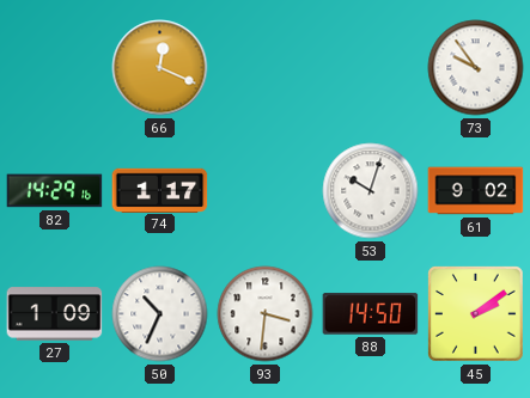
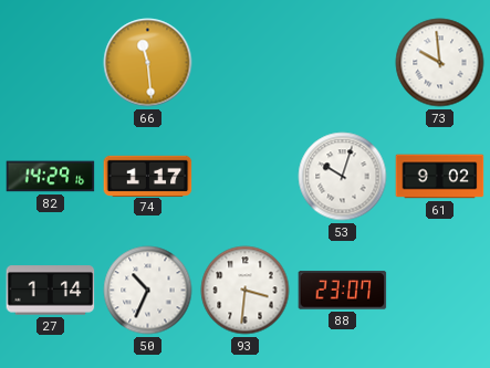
66: 12:19 -> 11:29 (148, 63)
73: 9:54 -> 9:59 (440, 63)
27: 1:09 -> 1:14 (51, 291)
88: 14:50 -> 23:07 (343, 291)
45: 2:09 -> none (476, 314)
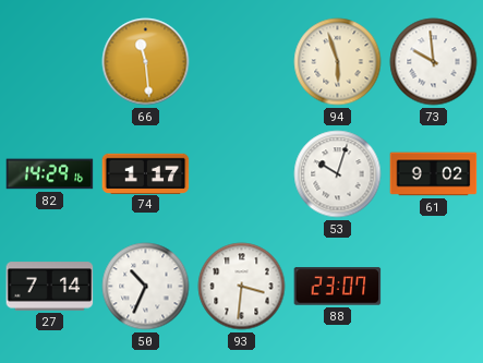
94: none -> 5:57 (338, 62)
27: 1:14 -> 7:14 (50, 287)
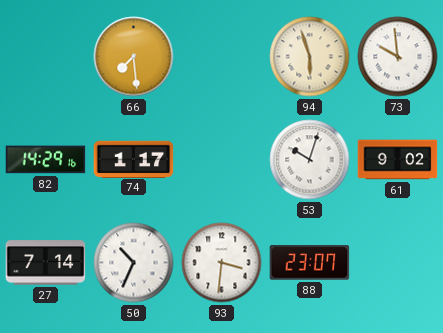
66: 11:29 -> 7:29 (134, 57)
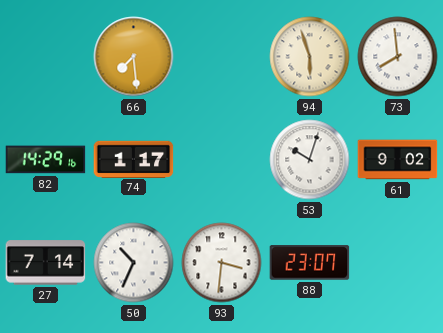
73: 9:59 -> 7:59 (398, 57)
